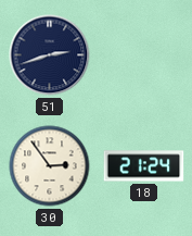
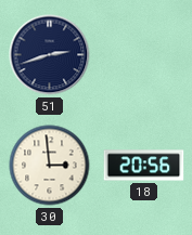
30: 2:54 -> 2:59 (50, 166)
18: 21:24 -> 20:56 (144, 166)
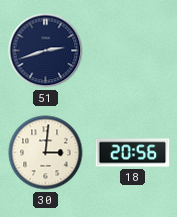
30: 2:59 -> 3:01 (46, 153)
